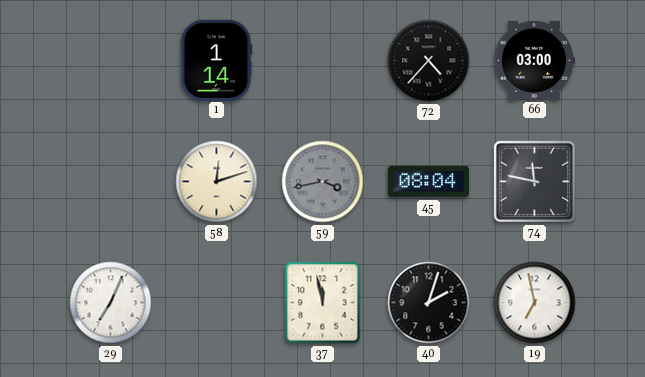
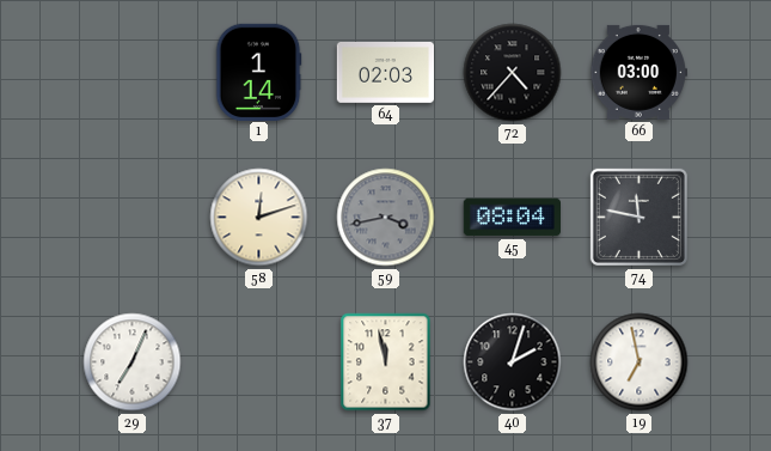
64: none -> 02:03 (385, 72)
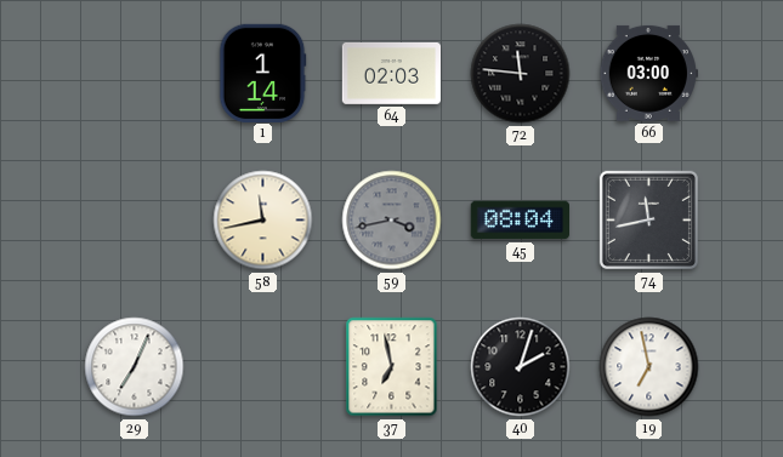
72: 4:37 -> 11:46 (521, 74)
58: 12:12 -> 11:43 (263, 221)
74: 11:47 -> 11:43 (648, 219)
37: 11:58 -> 6:58 (392, 367)
